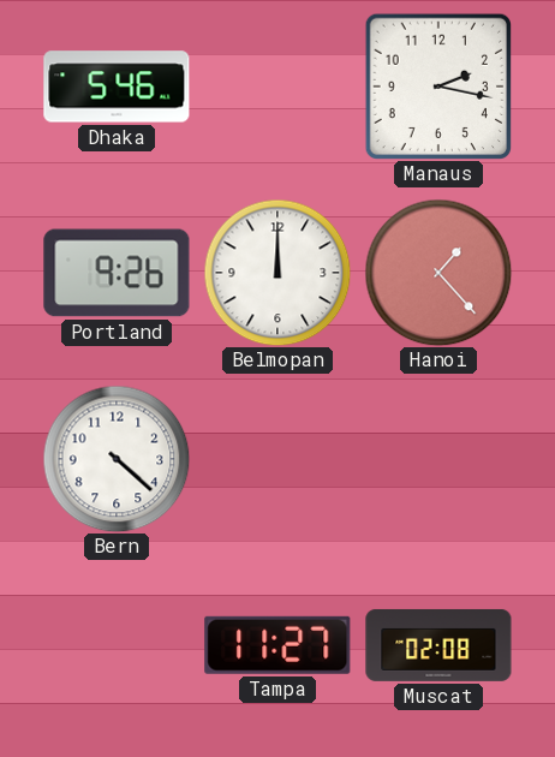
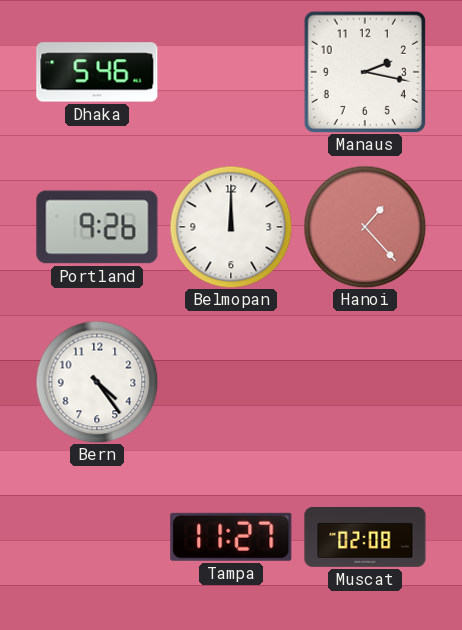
Bern: 4:22 -> 4:24 (97, 382)
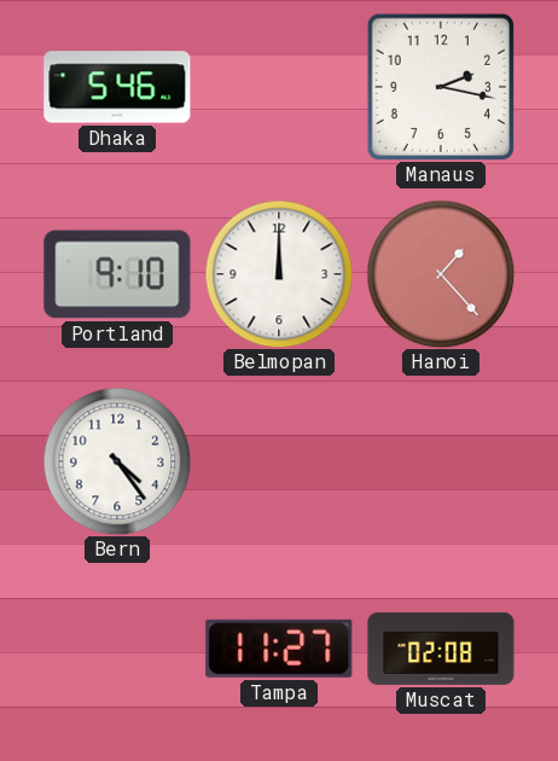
Portland: 9:26 -> 9:10 (117, 274)
